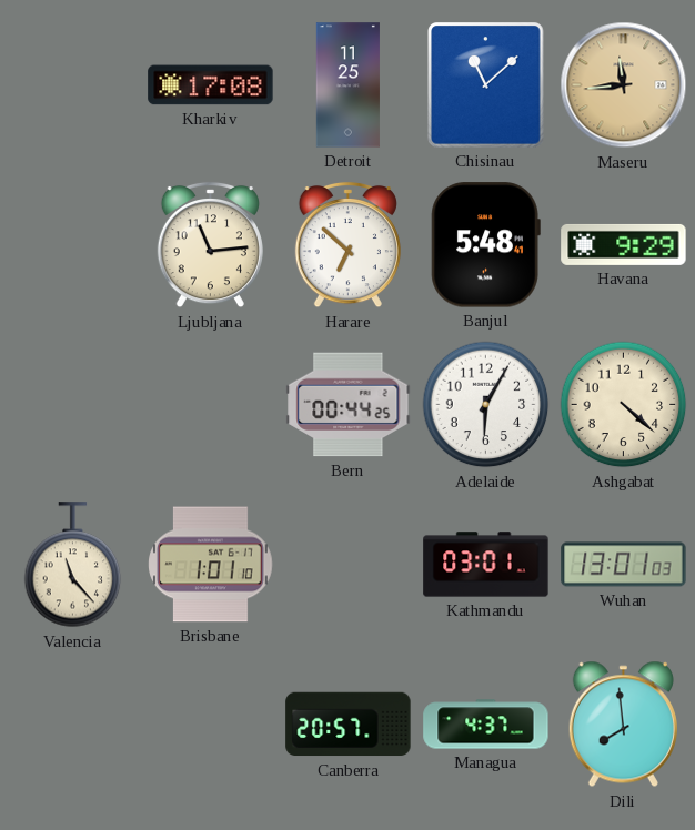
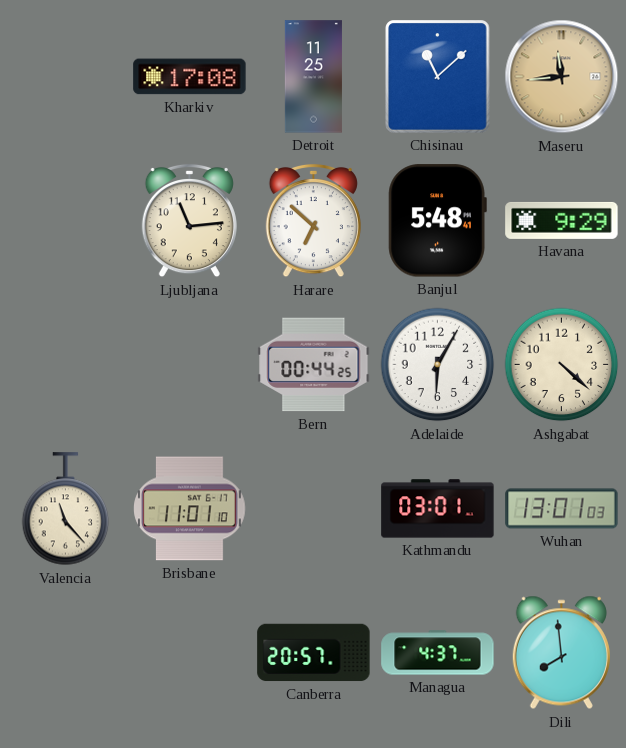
Brisbane: 1:01 -> 11:01 (190, 509)
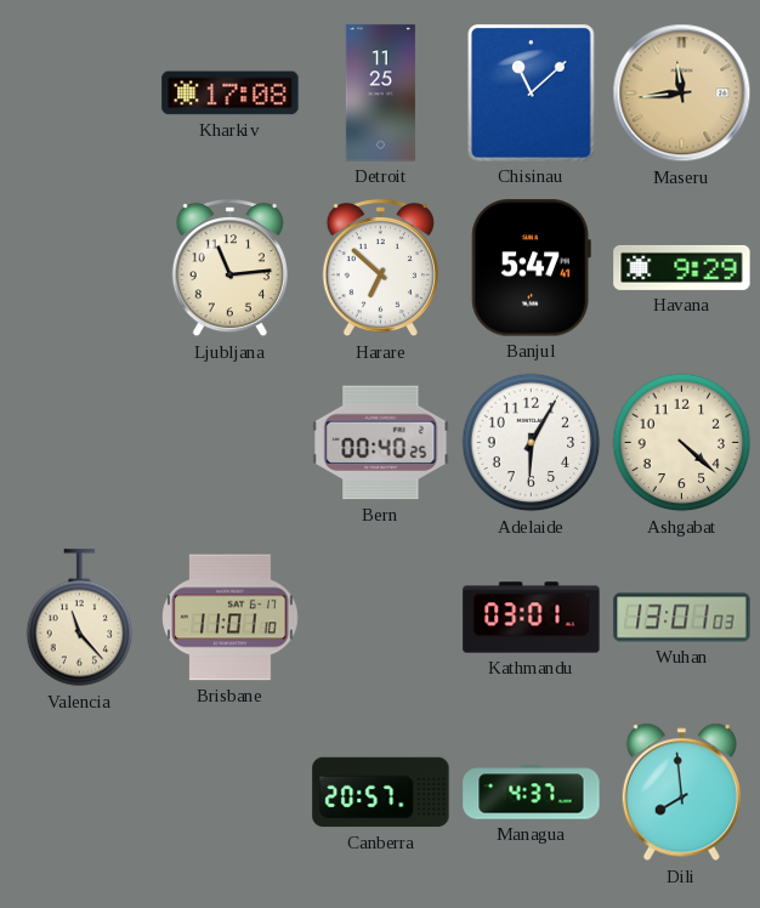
Banjul: 5:48 -> 5:47 (531, 268)
Bern: 00:44 -> 00:40 (381, 443)
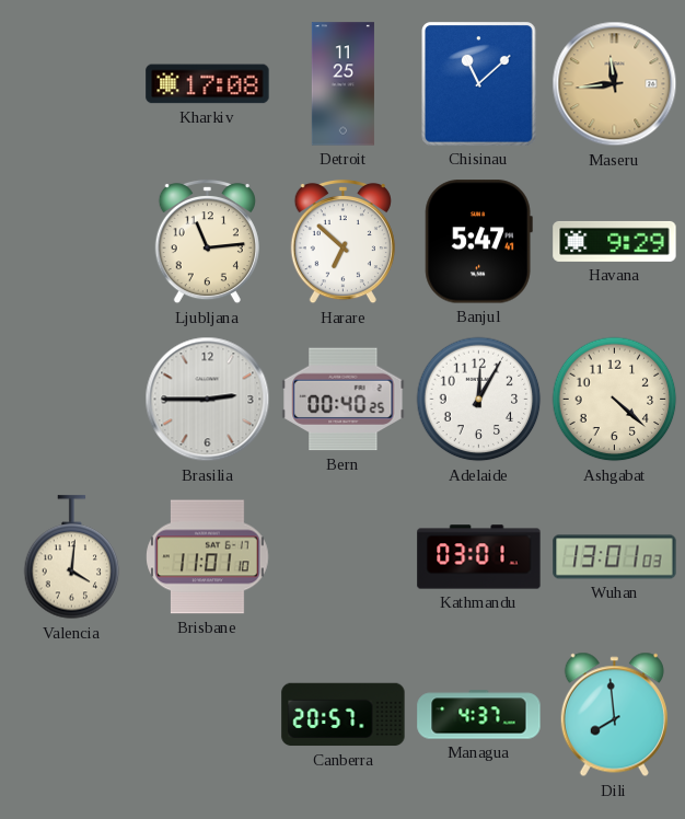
Brasilia: none -> 2:45 (208, 400)
Adelaide: 6:05 -> 12:05 (479, 400)
Valencia: 11:23 -> 4:01 (72, 557)
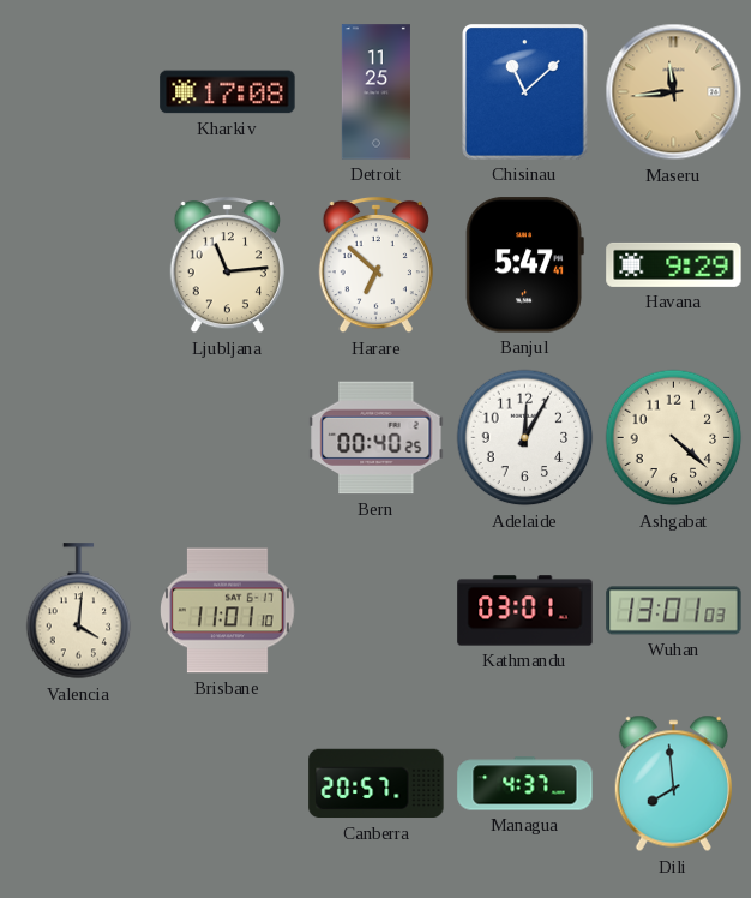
Brasilia: 2:45 -> none (208, 400)
